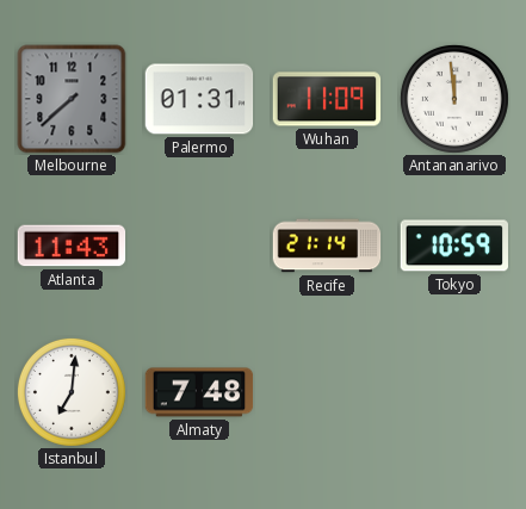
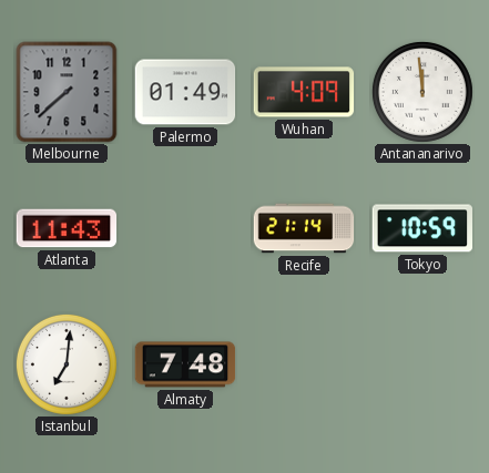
Palermo: 01:31 -> 01:49 (185, 92)
Wuhan: 11:09 -> 4:09 (304, 92)
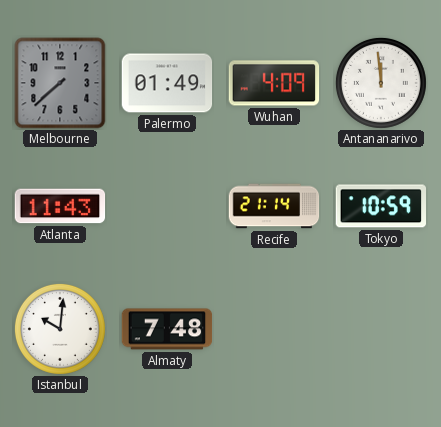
Istanbul: 7:01 -> 10:01 (60, 329)
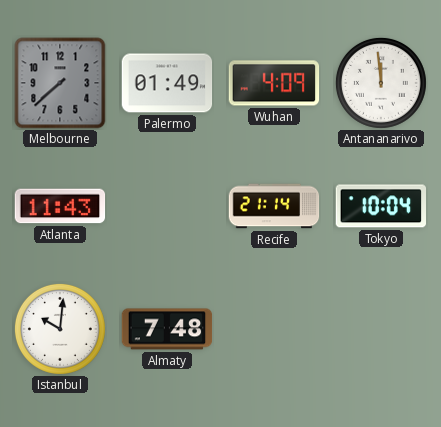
Tokyo: 10:59 -> 10:04 (380, 206)
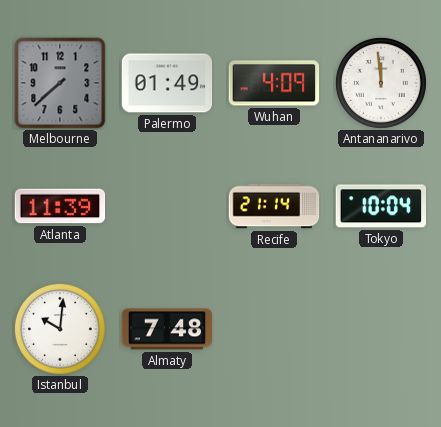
Atlanta: 11:43 -> 11:39 (60, 206)
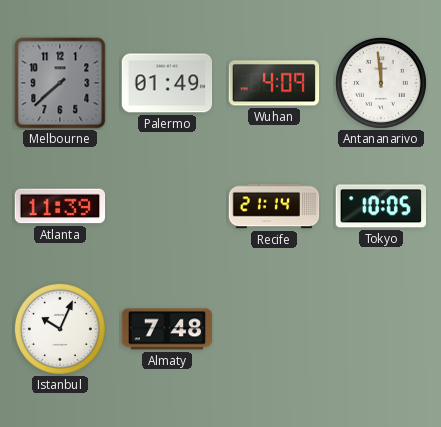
Tokyo: 10:04 -> 10:05 (380, 206)
Istanbul: 10:01 -> 10:04 (60, 329)
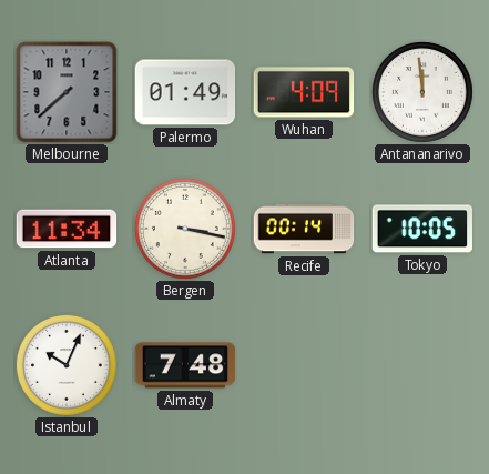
Atlanta: 11:39 -> 11:34 (67, 229)
Bergen: none -> 3:17 (185, 229)
Recife: 21:14 -> 00:14 (304, 229)
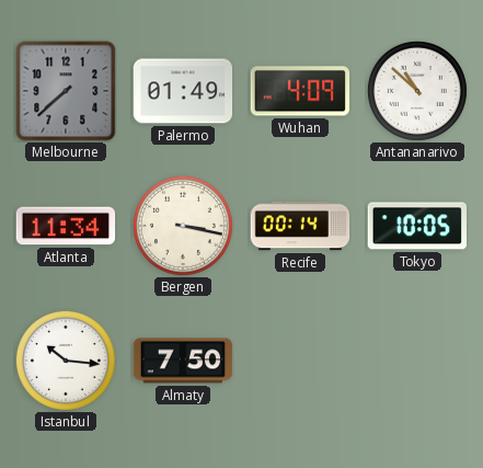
Antananarivo: 11:59 -> 10:52 (417, 91)
Istanbul: 10:04 -> 10:16 (66, 361)
Almaty: 7:48 -> 7:50 (183, 361)
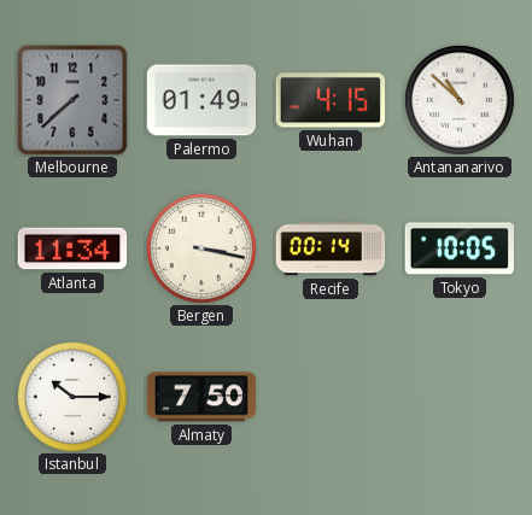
Wuhan: 4:09 -> 4:15 (331, 100)
Istanbul: 10:16 -> 10:15 (72, 397)
